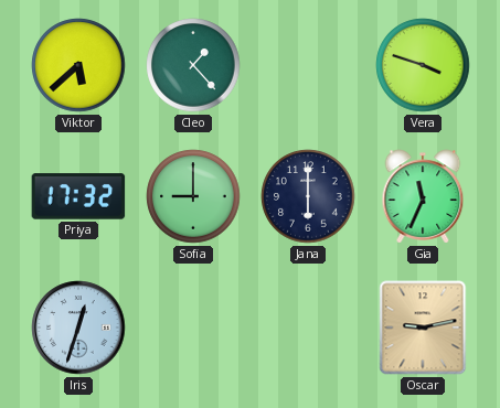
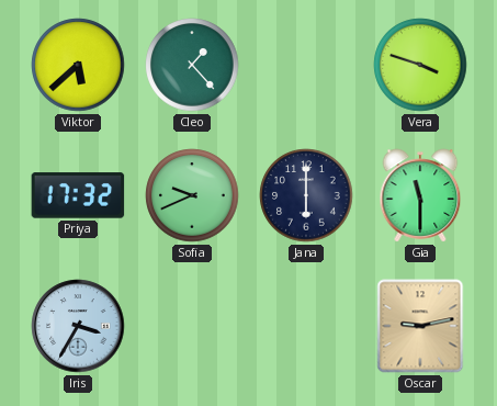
Sofia: 9:00 -> 9:41 (192, 195)
Gia: 11:34 -> 11:30 (420, 195)
Iris: 12:33 -> 3:35 (78, 326)
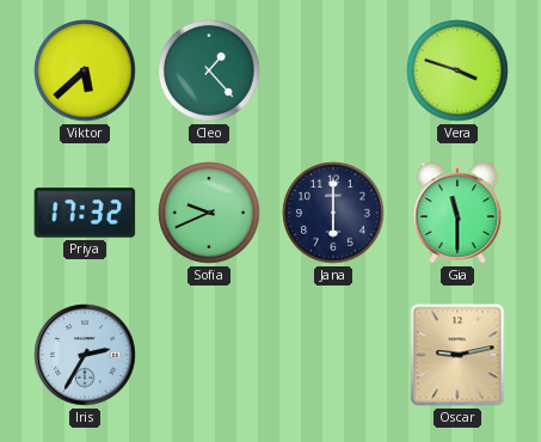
Iris: 3:35 -> 2:35 (85, 355)
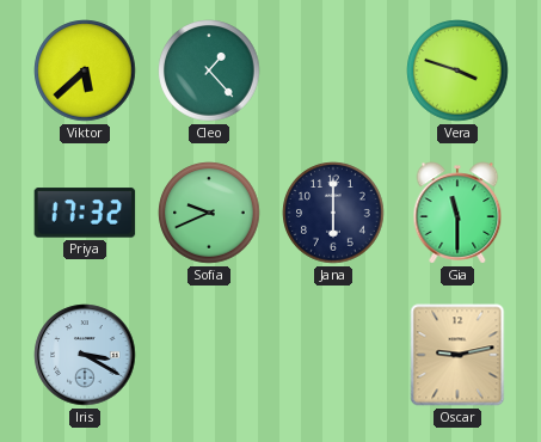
Iris: 2:35 -> 3:20 (85, 355)
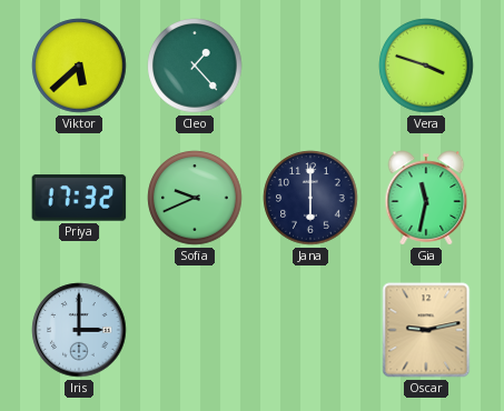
Gia: 11:30 -> 11:32 (426, 198)
Iris: 3:20 -> 3:00 (79, 330)
